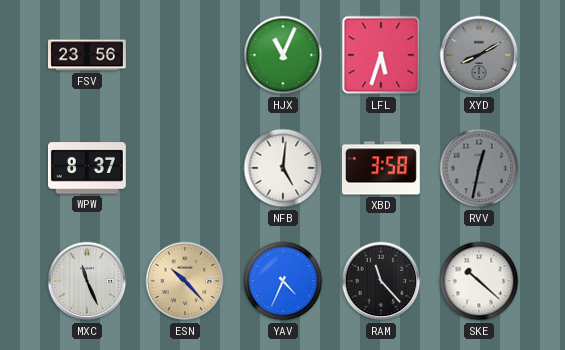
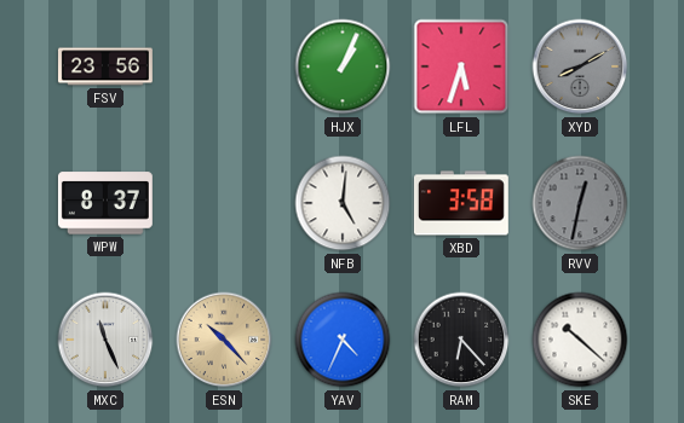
HJX: 11:04 -> 1:04 (343, 66)
RAM: 11:23 -> 6:23 (461, 340)
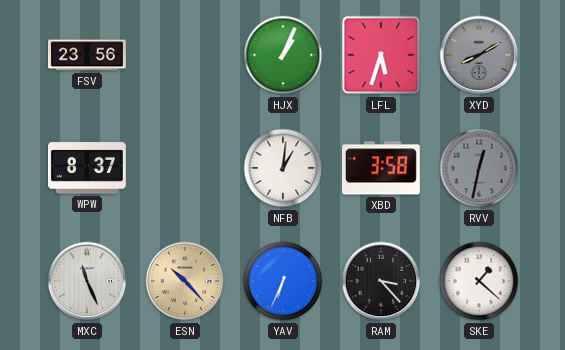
NFB: 5:01 -> 1:01 (283, 168)
YAV: 4:34 -> 6:34 (283, 281)
RAM: 6:23 -> 3:23 (381, 281)
SKE: 10:22 -> 1:22 (479, 281)
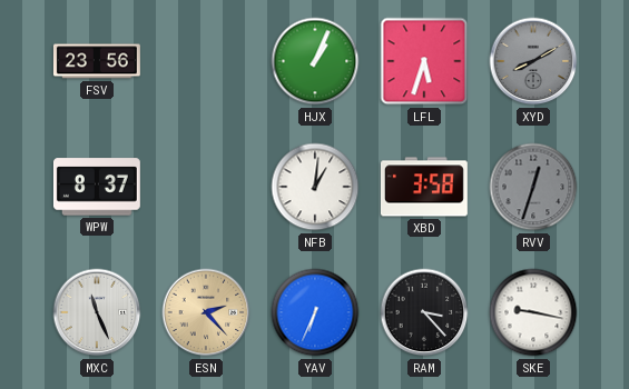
RVV: 12:32 -> 12:33 (533, 187)
ESN: 10:23 -> 2:23 (206, 312)
SKE: 1:22 -> 9:17 (533, 312)
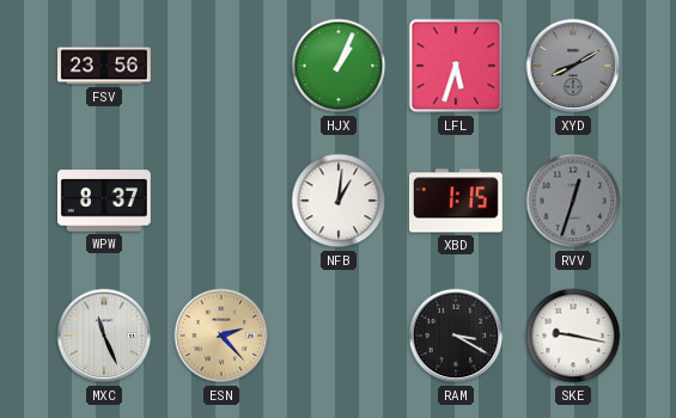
XBD: 3:58 -> 1:15 (456, 201)
YAV: 6:34 -> none (315, 312)
RAM: 3:23 -> 3:20 (456, 336)
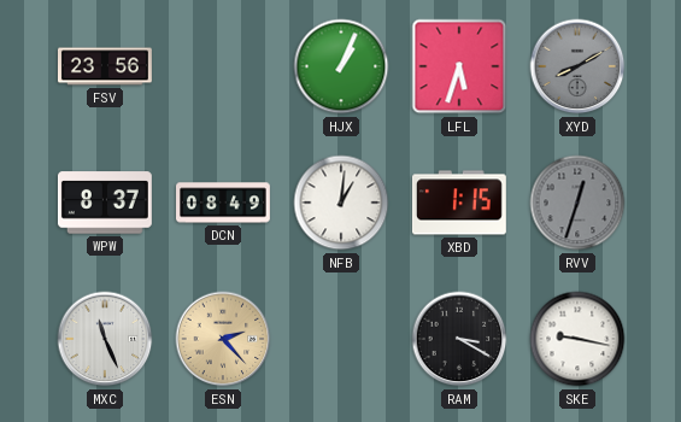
DCN: none -> 08:49 (224, 203)
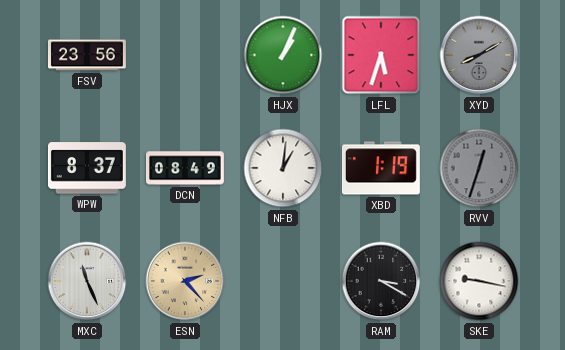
XBD: 1:15 -> 1:19 (381, 168)
